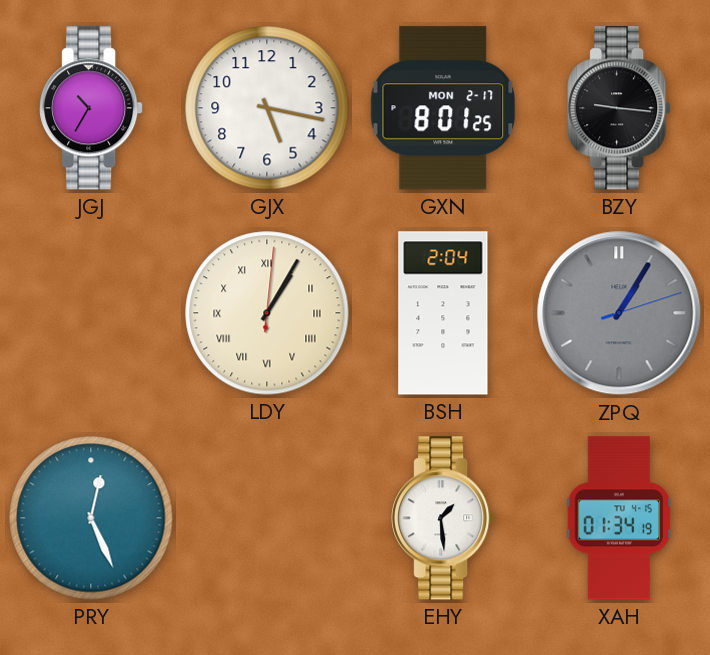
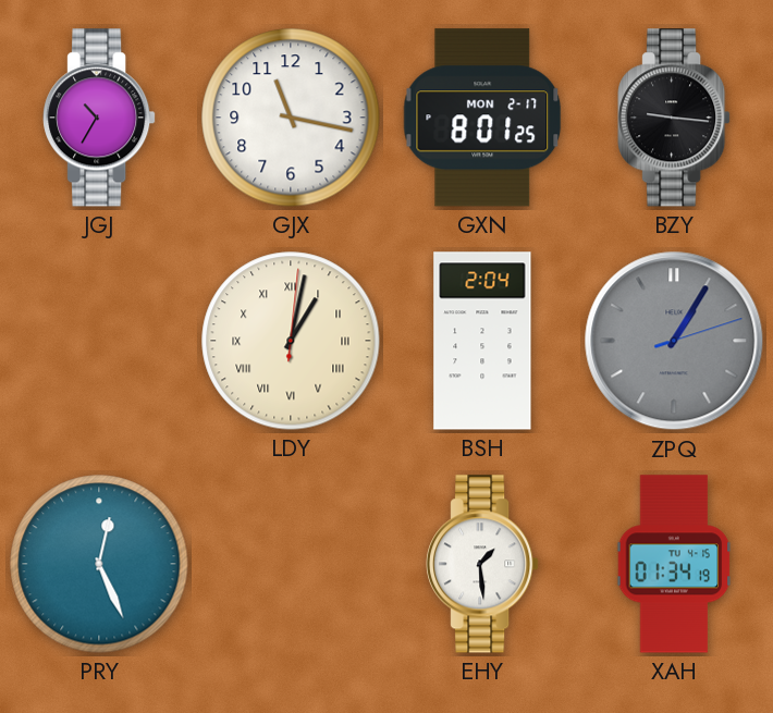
GJX: 5:17 -> 11:17 (291, 118)
LDY: 1:05 -> 1:02 (291, 341)
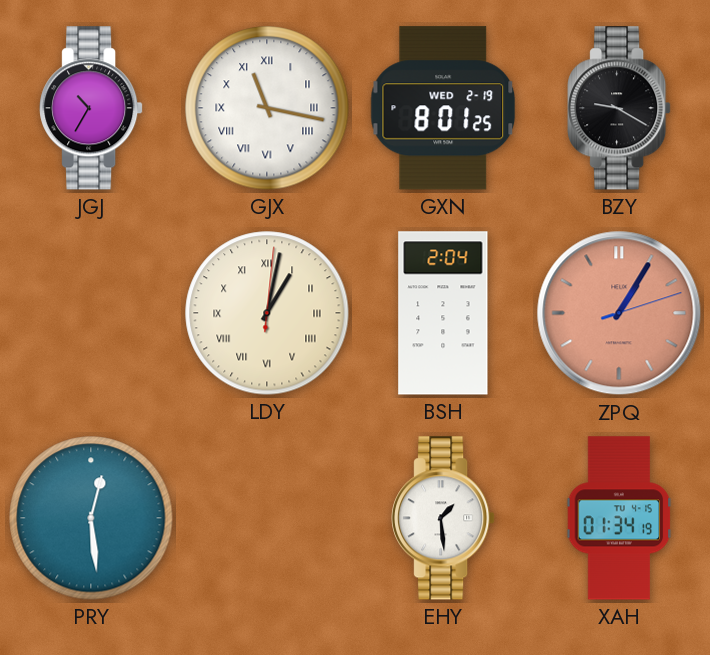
GJX numerals: Arabic -> Roman (267, 108)
GXN date: MON 2-17 -> WED 2-19 (443, 108)
BZY: 9:16 -> 9:20 (619, 108)
ZPQ dial: grey -> salmon (619, 313)
PRY: 12:26 -> 12:29 (91, 518)
